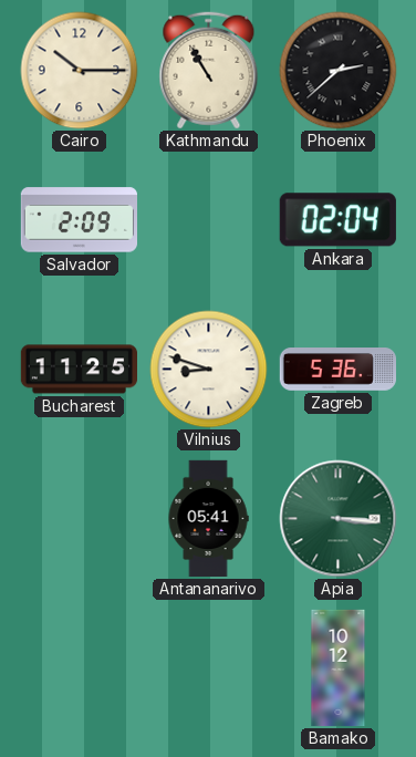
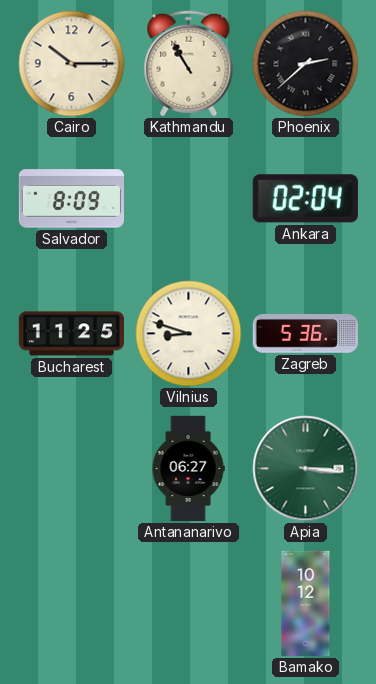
Salvador: 2:09 -> 8:09 (71, 199)
Antananarivo: 05:41 -> 06:27 (188, 469)
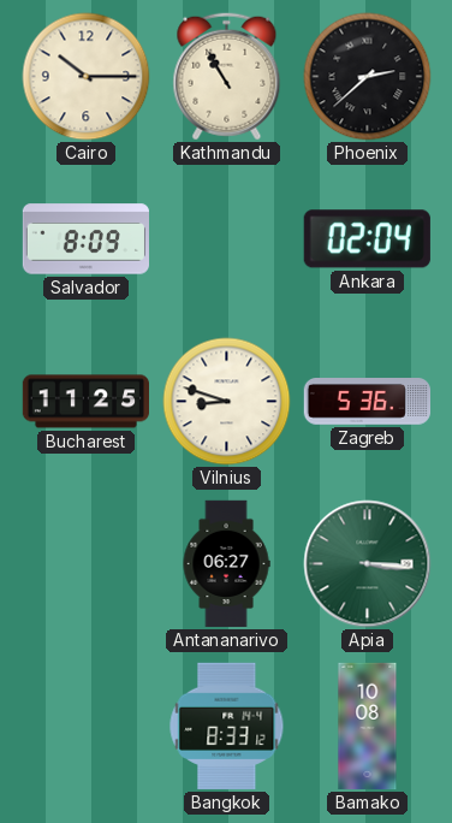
Bangkok: none -> 8:33 (227, 726)
Bamako: 10:12 -> 10:08 (368, 727)
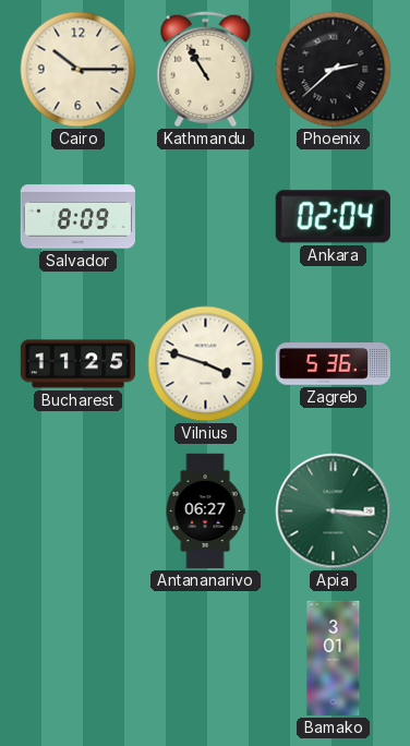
Vilnius: 8:48 -> 3:48 (206, 364)
Bangkok: 8:33 -> none (227, 726)
Bamako: 10:08 -> 3:01 (334, 659)
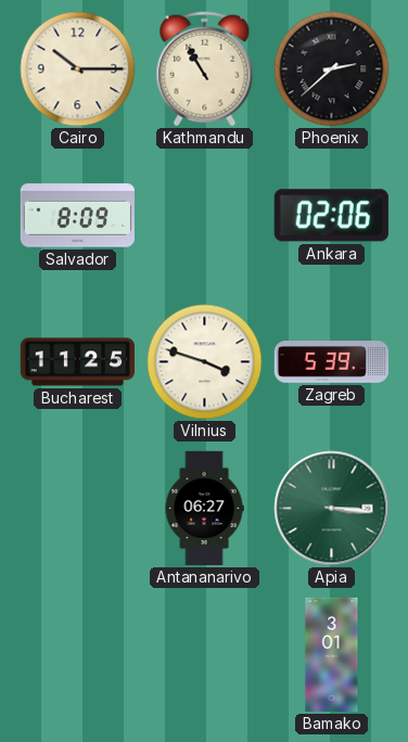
Ankara: 02:04 -> 02:06 (331, 216)
Zagreb: 5:36 -> 5:39 (331, 362)
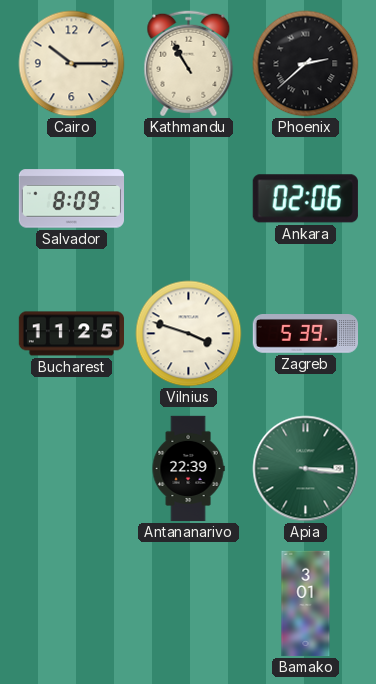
Antananarivo: 06:27 -> 22:39 (188, 469)
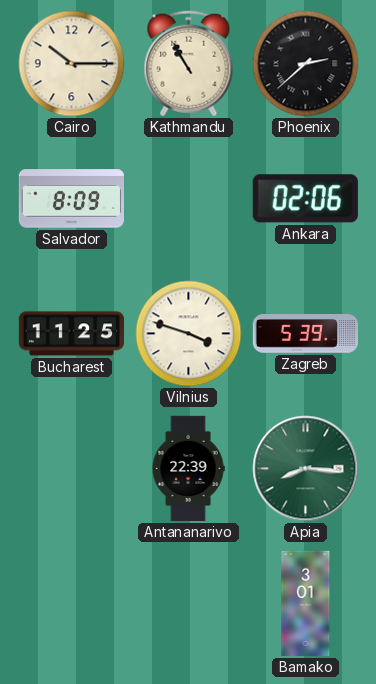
Apia: 3:16 -> 8:16 (306, 469)
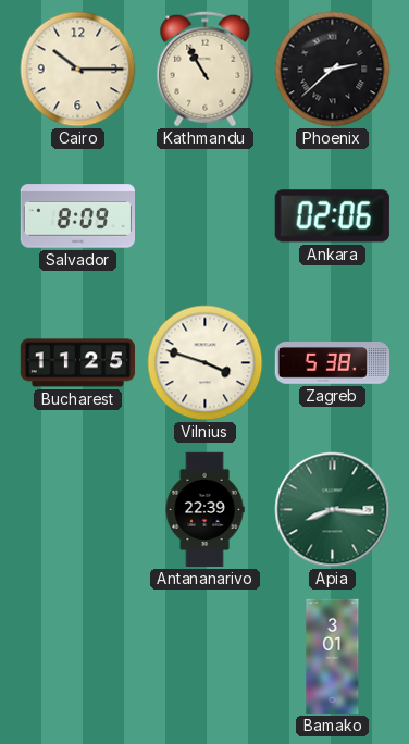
Zagreb: 5:39 -> 5:38 (332, 363)
